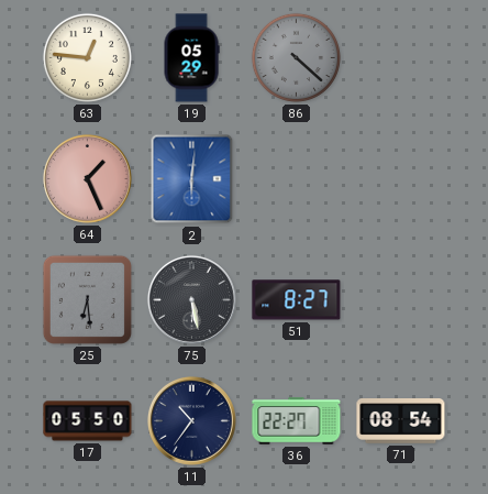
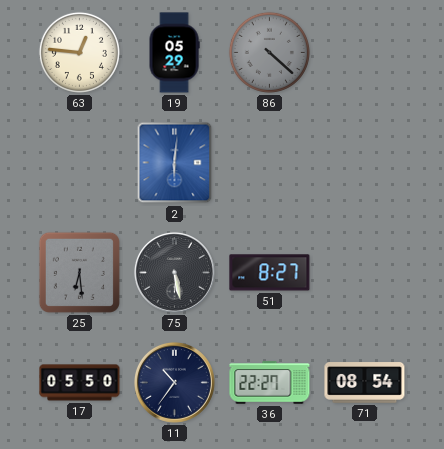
64: 1:26 -> none (87, 178)
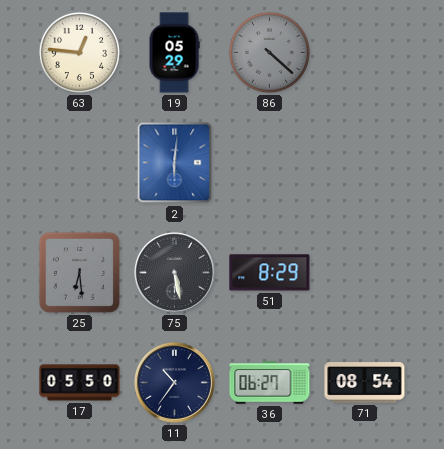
51: 8:27 -> 8:29 (270, 273)
36: 22:27 -> 06:27 (270, 383)
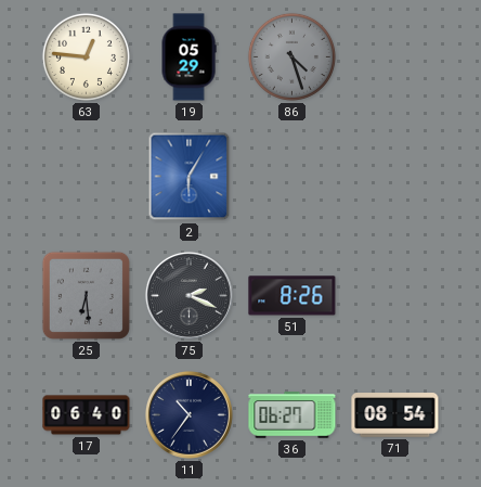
86: 4:22 -> 4:27 (291, 56)
2: 6:01 -> 6:05 (190, 177)
75: 5:28 -> 2:19 (188, 295)
51: 8:29 -> 8:26 (292, 296)
17: 05:50 -> 06:40 (87, 415)
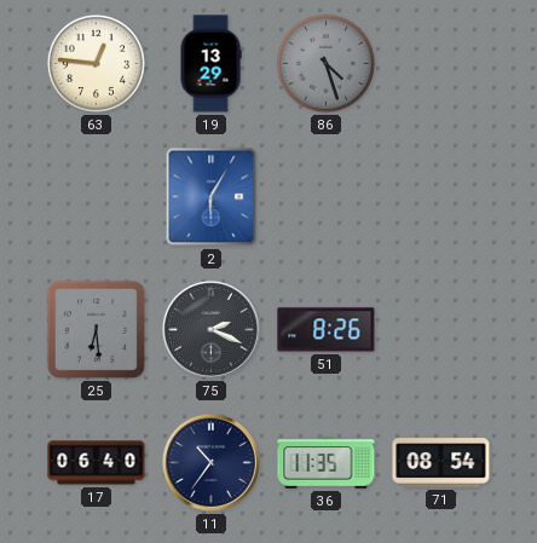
19: 05:29 -> 13:29 (210, 64)
36: 06:27 -> 11:35 (327, 463)
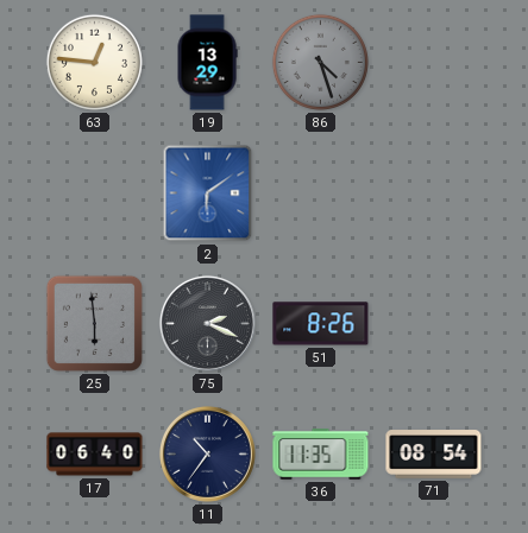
2: 6:05 -> 6:09 (208, 193)
25: 6:29 -> 5:59 (94, 323)
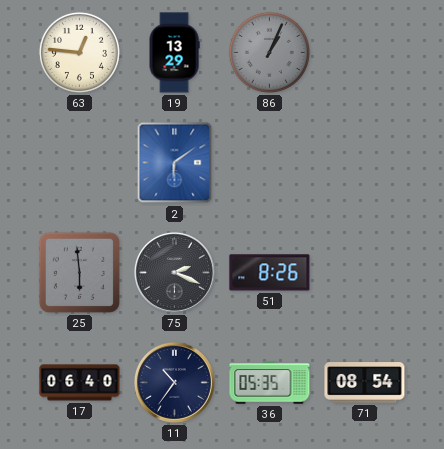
86: 4:27 -> 1:04 (269, 52)
36: 11:35 -> 05:35 (270, 383)
